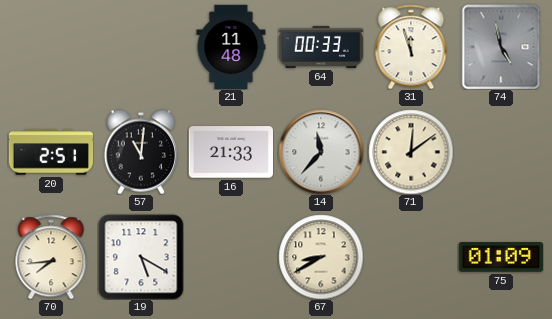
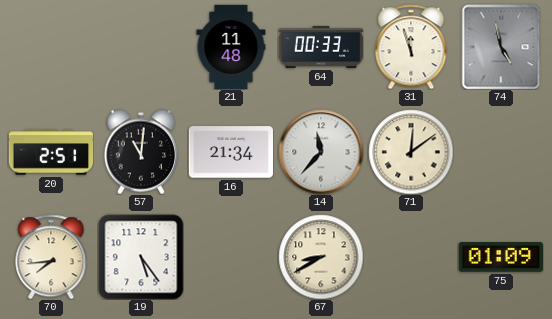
16: 21:33 -> 21:34 (230, 152)
19: 5:20 -> 5:24 (141, 257)
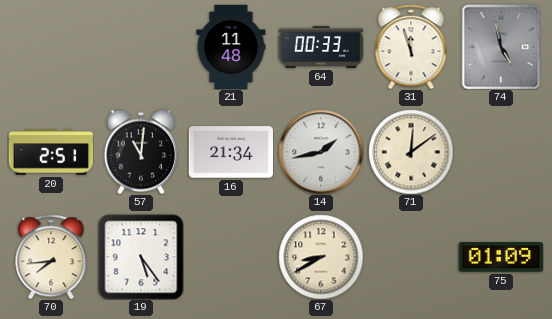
14: 11:37 -> 1:43 (321, 152)
